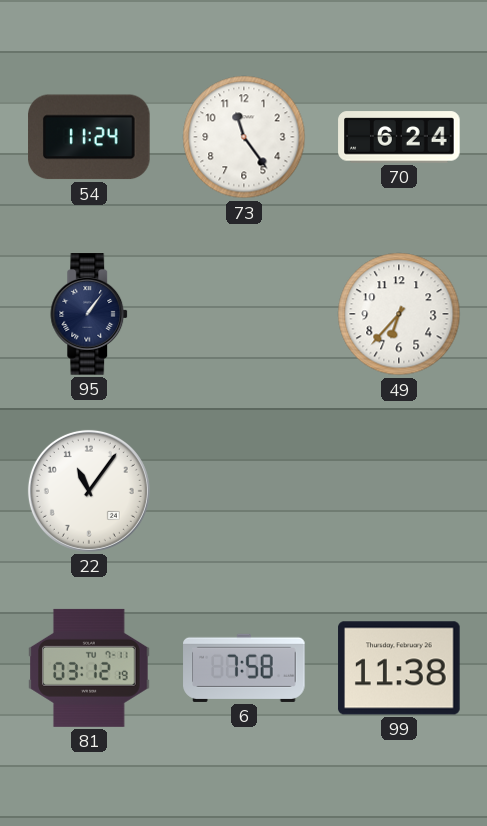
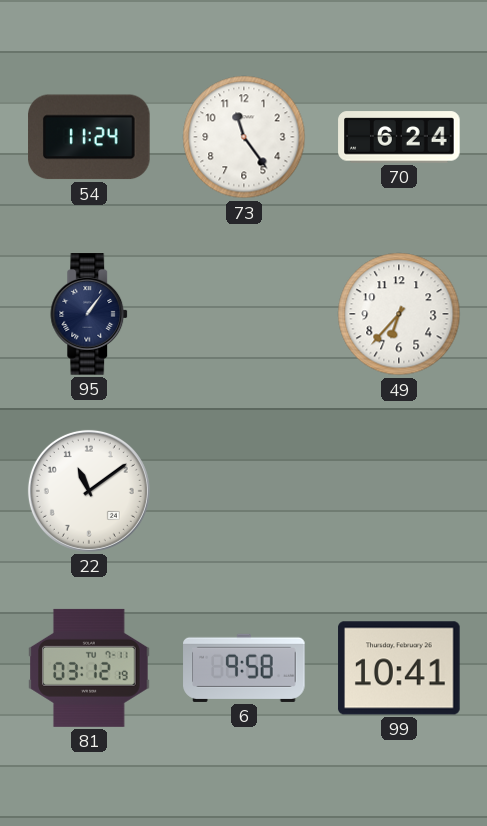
22: 11:06 -> 11:09 (89, 491)
6: 7:58 -> 9:58 (244, 668)
99: 11:38 -> 10:41 (399, 668)
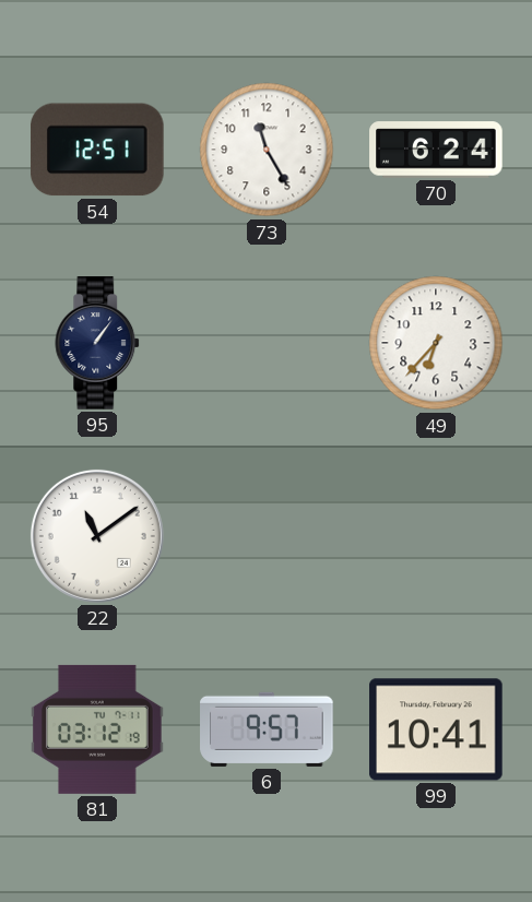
54: 11:24 -> 12:51 (98, 150)
73: 11:24 -> 11:25 (267, 150)
6: 9:58 -> 9:57 (267, 729)
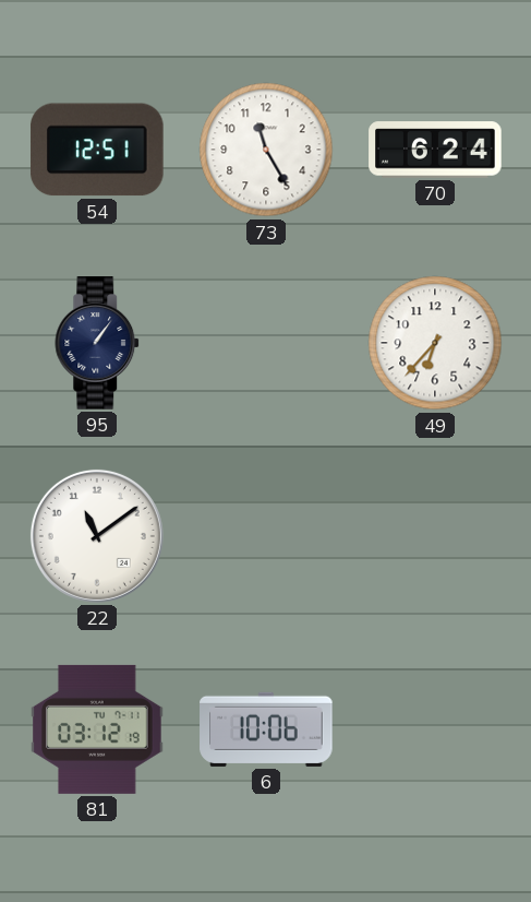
6: 9:57 -> 10:06 (266, 729)
99: 10:41 -> none (436, 729)
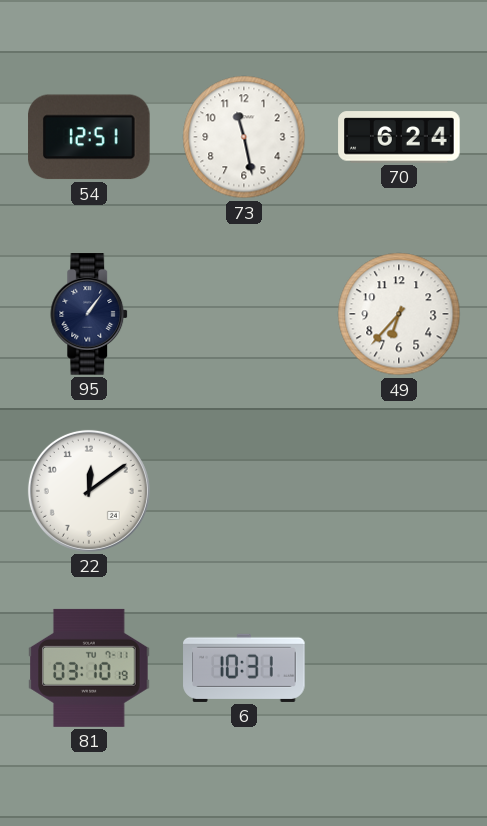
73: 11:25 -> 11:28 (244, 137)
22: 11:09 -> 12:09 (89, 491)
81: 03:12 -> 03:10 (89, 668)
6: 10:06 -> 10:31 (244, 668)
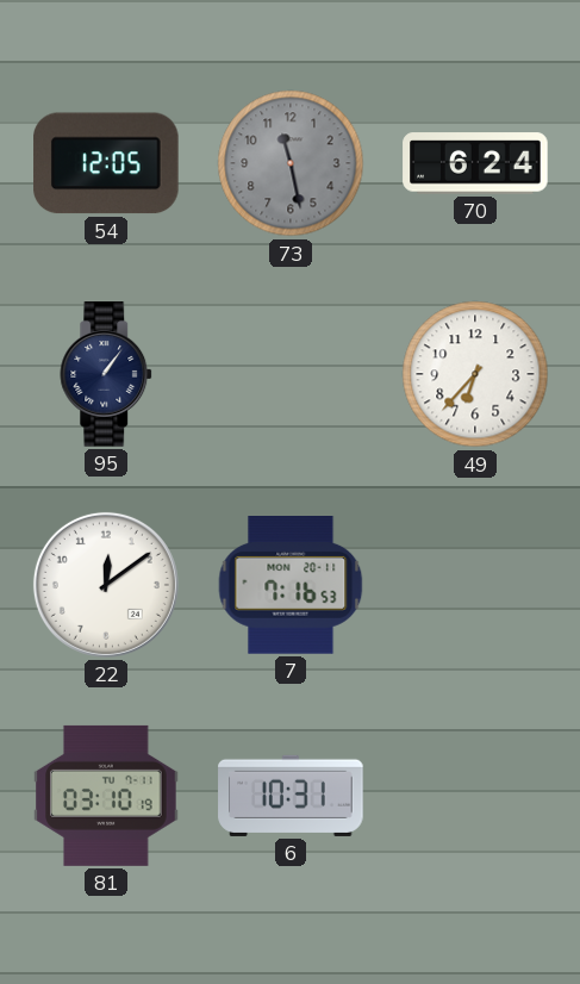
54: 12:51 -> 12:05 (107, 163)
73 dial: white -> grey (291, 163)
7: none -> 7:16 (291, 586)
